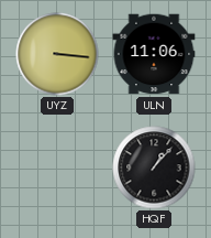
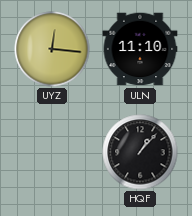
UYZ: 3:16 -> 12:16 (52, 49)
ULN: 11:06 -> 11:10 (140, 49)
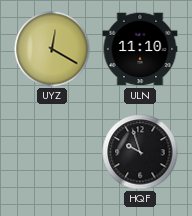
UYZ: 12:16 -> 12:20 (52, 49)
HQF: 1:07 -> 9:57 (140, 152)
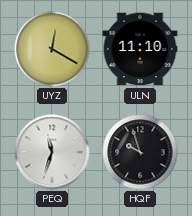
PEQ: none -> 11:33 (52, 152)
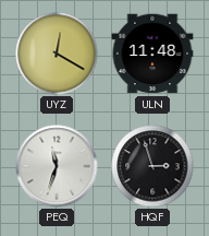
ULN: 11:10 -> 11:48 (152, 54)
HQF: 9:57 -> 2:57 (152, 166)
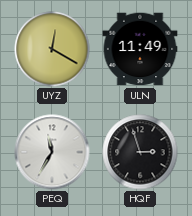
ULN: 11:48 -> 11:49 (140, 49)
PEQ: 11:33 -> 11:35 (52, 152)
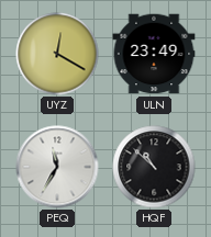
ULN: 11:49 -> 23:49 (154, 54)
HQF: 2:57 -> 10:52 (154, 167)
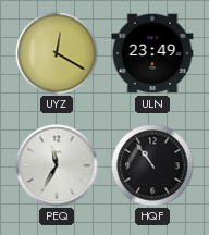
HQF: 10:52 -> 10:54 (152, 165)
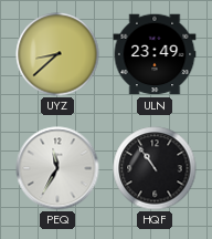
UYZ: 12:20 -> 8:38 (57, 54)
